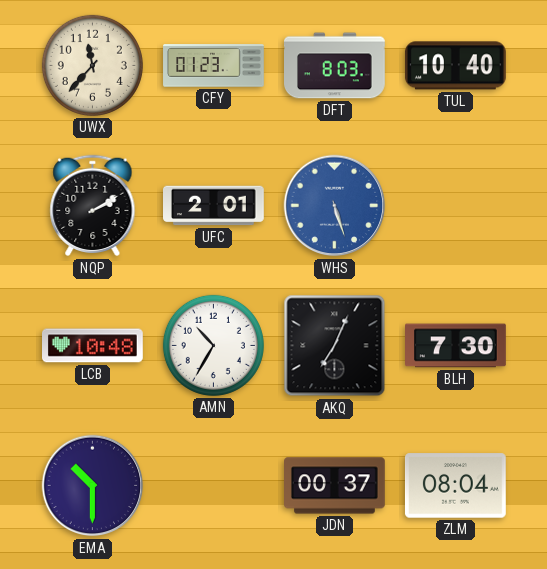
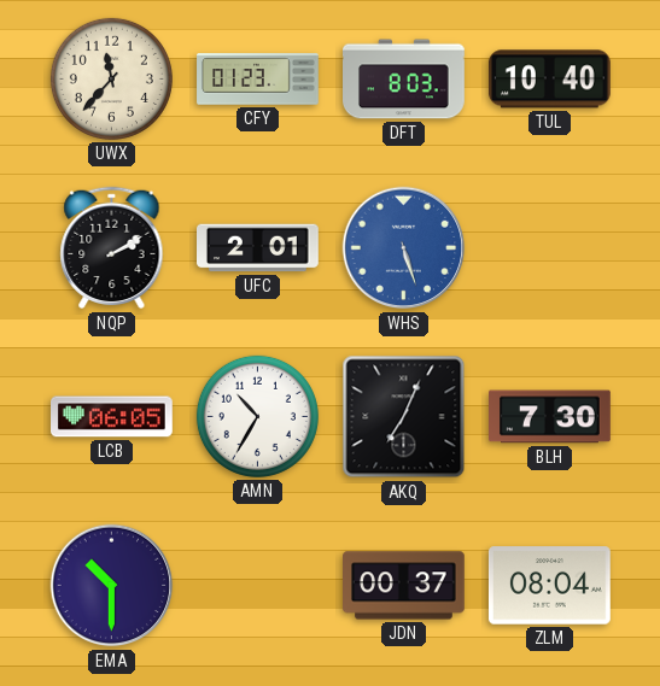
LCB: 10:48 -> 06:05 (112, 417)
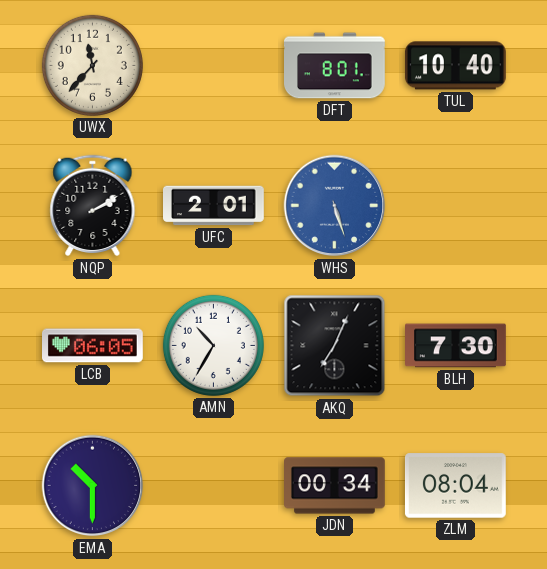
CFY: 01:23 -> none (258, 80)
DFT: 8:03 -> 8:01 (335, 66)
JDN: 00:37 -> 00:34 (335, 486)
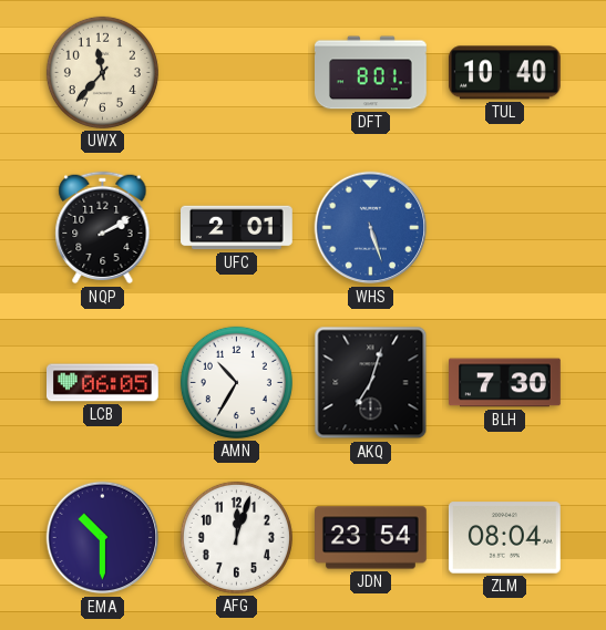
AKQ: 7:04 -> 7:03 (371, 383)
AFG: none -> 12:03 (236, 537)
JDN: 00:34 -> 23:54 (371, 538)
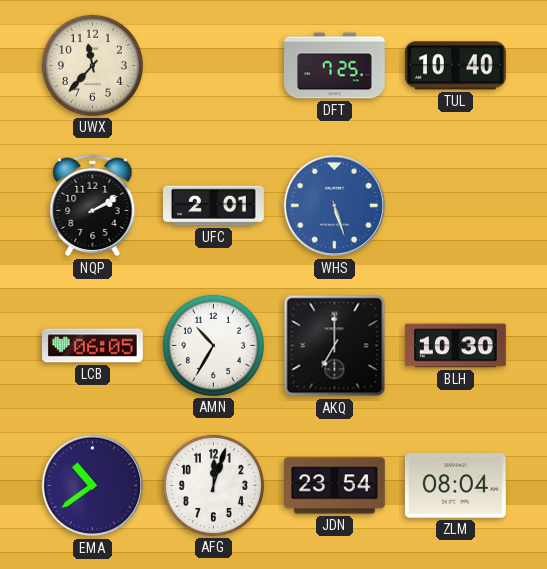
DFT: 8:01 -> 7:25 (335, 66)
AKQ: 7:03 -> 7:00 (335, 346)
BLH: 7:30 -> 10:30 (456, 346)
EMA: 10:30 -> 10:39 (93, 486)
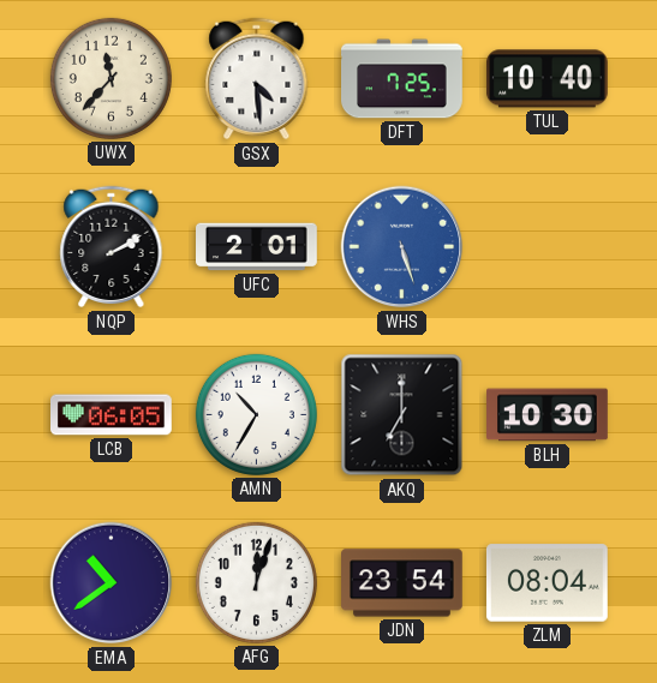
GSX: none -> 4:29 (257, 79)
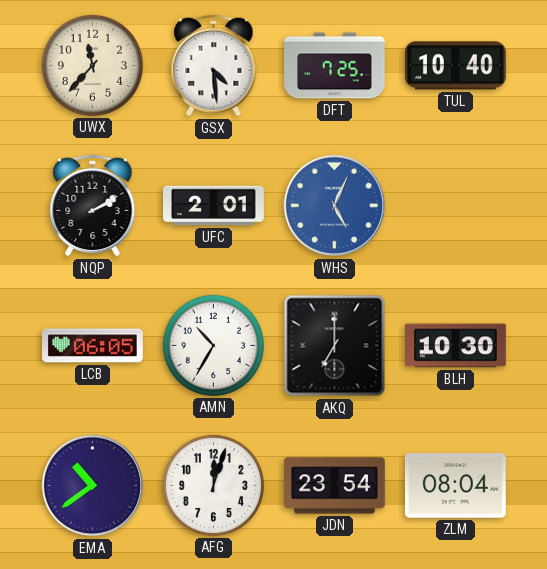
WHS: 5:27 -> 5:04 (335, 206)
